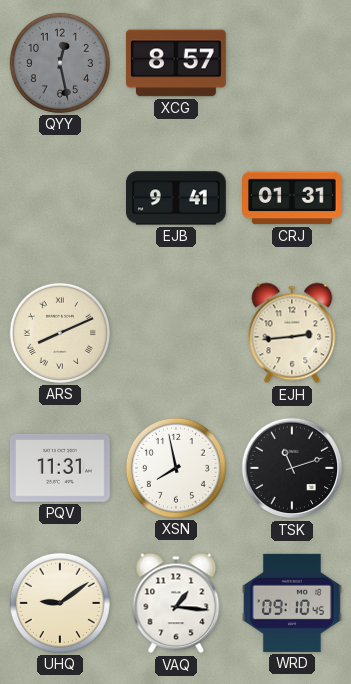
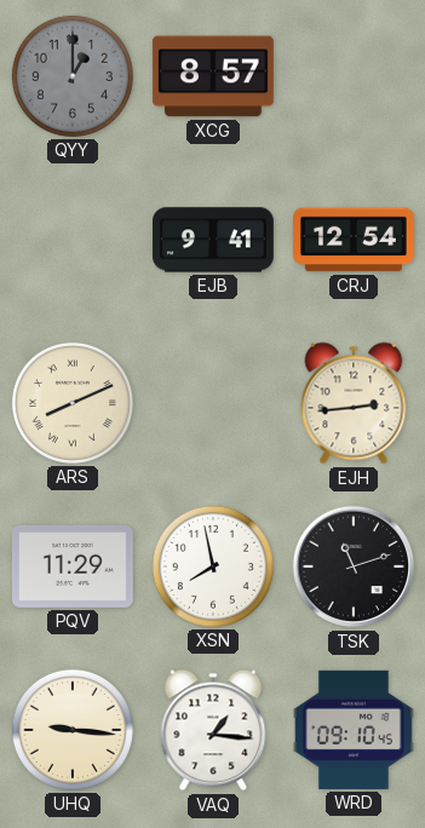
QYY: 12:28 -> 1:00 (73, 76)
CRJ: 01:31 -> 12:54 (355, 240)
PQV: 11:31 -> 11:29 (73, 568)
UHQ: 9:09 -> 9:16 (73, 730)
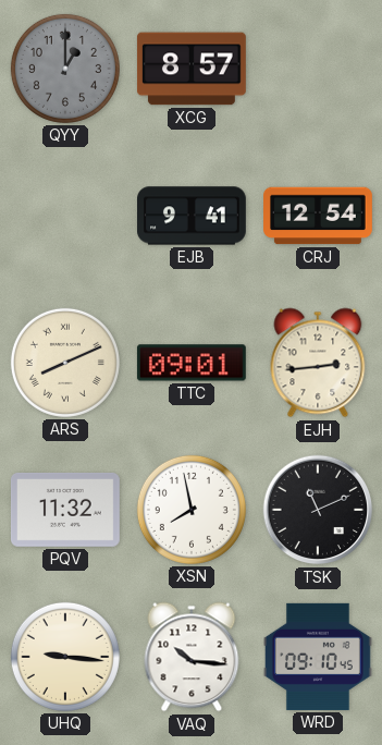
TTC: none -> 09:01 (192, 363)
PQV: 11:29 -> 11:32 (65, 511)
TSK: 11:12 -> 11:11 (318, 510)
VAQ: 1:16 -> 10:16 (192, 657)
